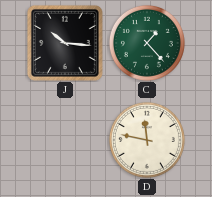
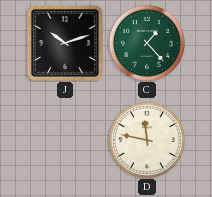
J: 10:16 -> 10:12 (65, 43)
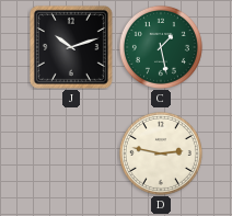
C: 1:23 -> 1:28 (161, 47)
D: 11:47 -> 2:47 (161, 154)
